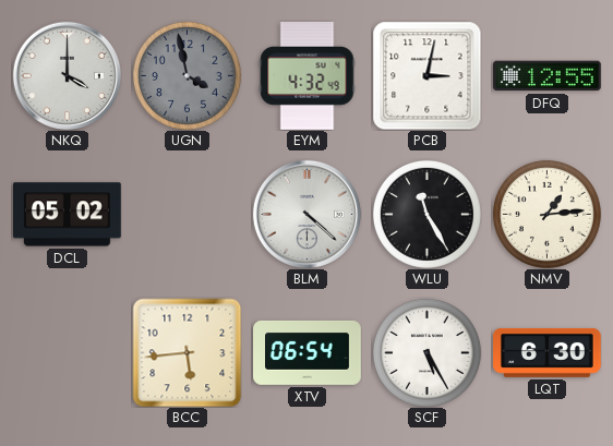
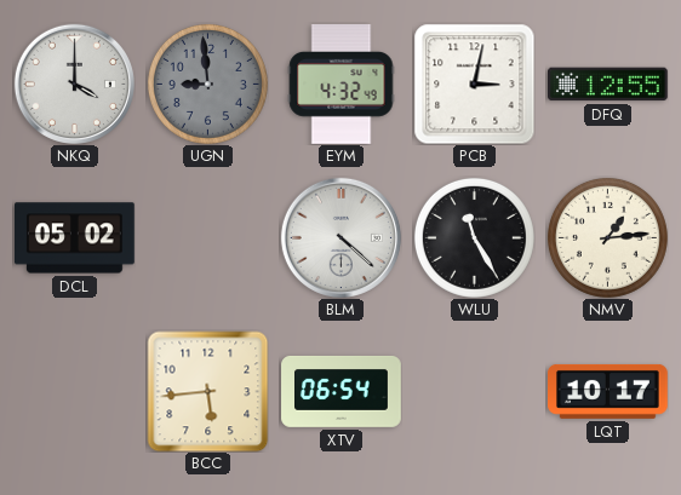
UGN: 3:58 -> 8:59 (207, 84)
SCF: 5:25 -> none (426, 352)
LQT: 6:30 -> 10:17 (608, 391)
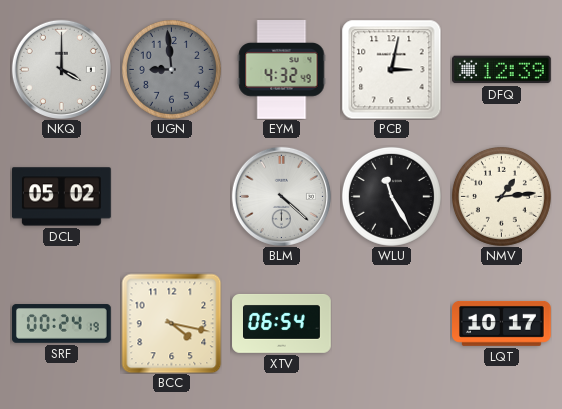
DFQ: 12:55 -> 12:39 (502, 70)
SRF: none -> 00:24 (62, 324)
BCC: 5:44 -> 4:17 (171, 323)
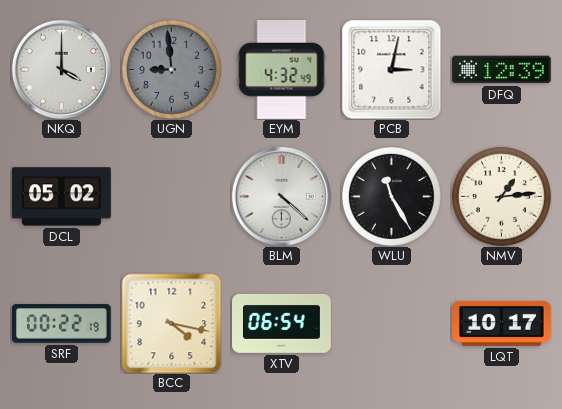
SRF: 00:24 -> 00:22 (62, 324)
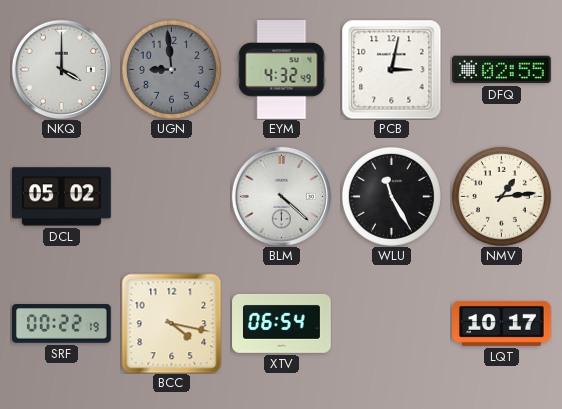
DFQ: 12:39 -> 02:55 (502, 70)
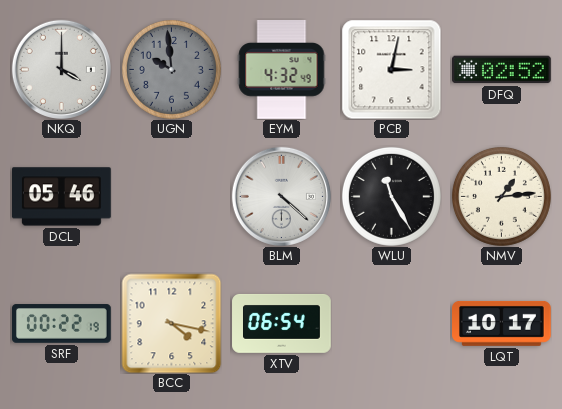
UGN: 8:59 -> 9:59 (171, 69)
DFQ: 02:55 -> 02:52 (502, 70)
DCL: 05:02 -> 05:46 (62, 197)
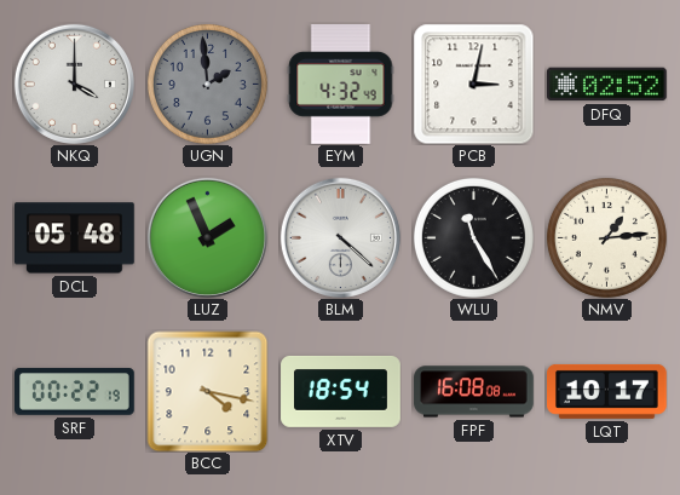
UGN: 9:59 -> 1:59 (207, 84)
DCL: 05:46 -> 05:48 (75, 238)
LUZ: none -> 1:56 (207, 237)
XTV: 06:54 -> 18:54 (341, 392)
FPF: none -> 16:08 (474, 392)
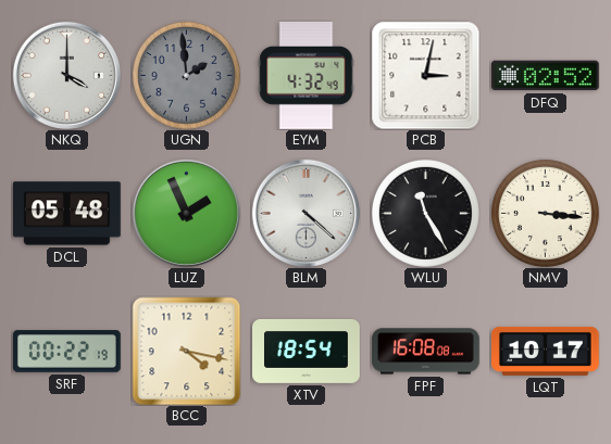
NMV: 1:14 -> 3:16 (545, 213)
